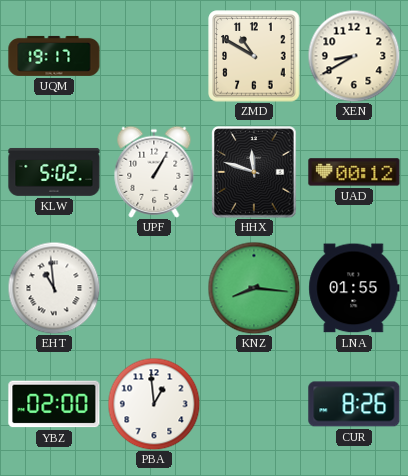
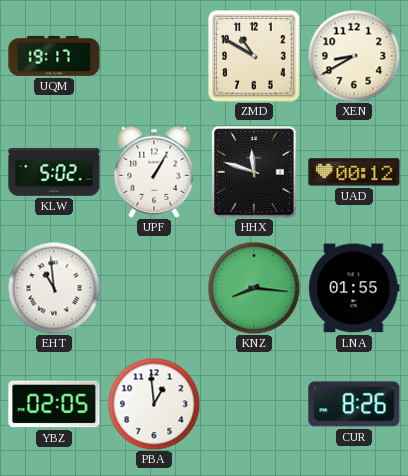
YBZ: 02:00 -> 02:05 (54, 404)
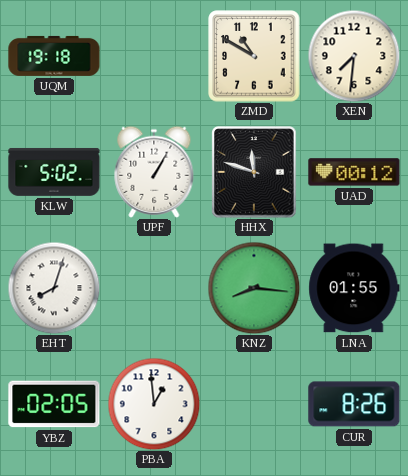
UQM: 19:17 -> 19:18 (54, 56)
XEN: 8:40 -> 7:31 (354, 56)
EHT: 10:59 -> 8:03 (54, 288)
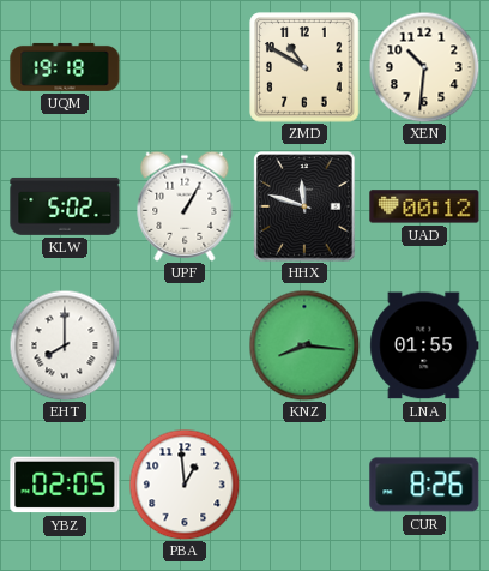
XEN: 7:31 -> 10:31 (424, 67)
EHT: 8:03 -> 8:00 (65, 345)
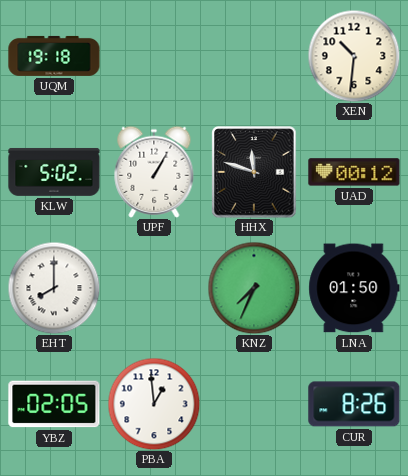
ZMD: 10:50 -> none (304, 67)
KNZ: 8:16 -> 7:34 (254, 288)
LNA: 01:55 -> 01:50 (354, 288)
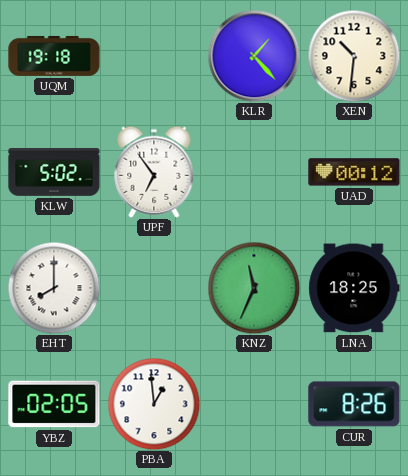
KLR: none -> 1:23 (254, 56)
UPF: 1:05 -> 6:54 (154, 172)
HHX: 11:48 -> none (254, 172)
KNZ: 7:34 -> 11:34 (254, 288)
LNA: 01:50 -> 18:25 (354, 288)
